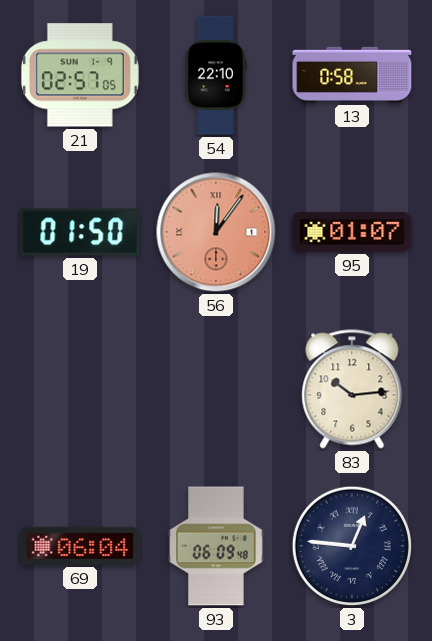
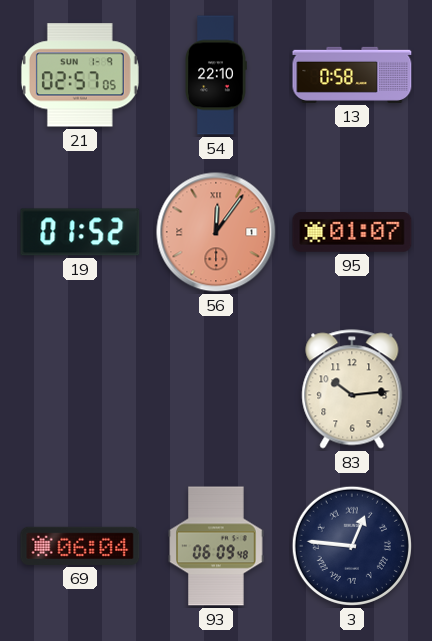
19: 01:50 -> 01:52 (80, 232)
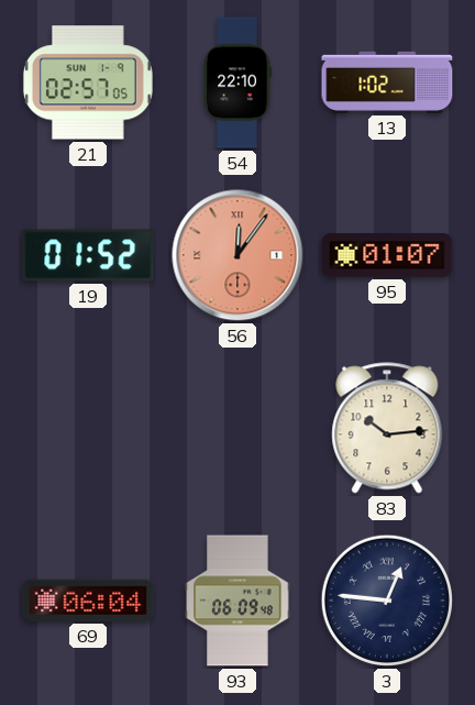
13: 0:58 -> 1:02 (387, 82)
